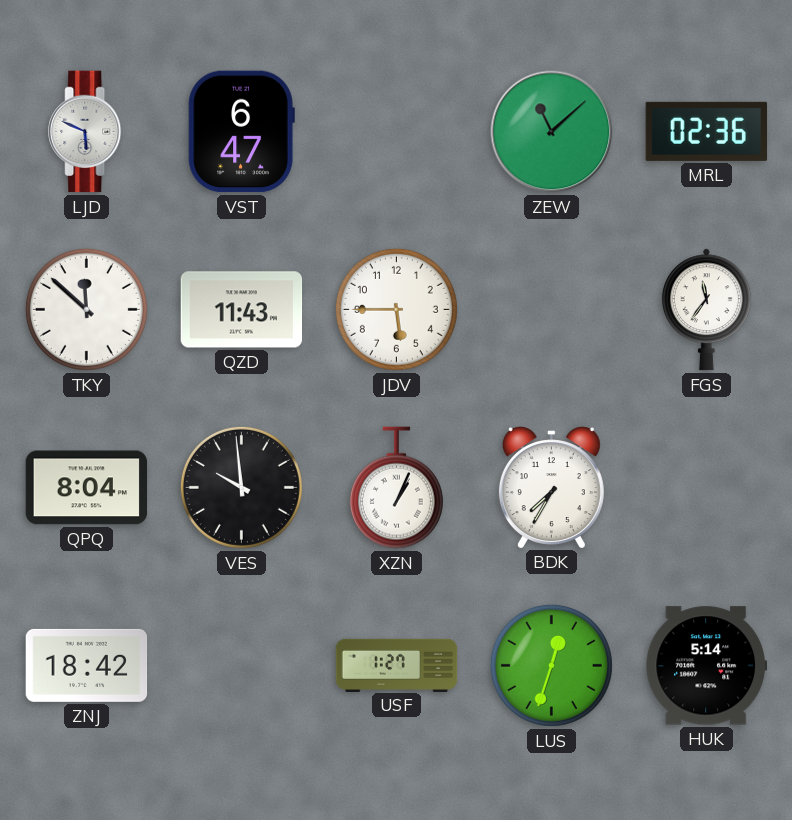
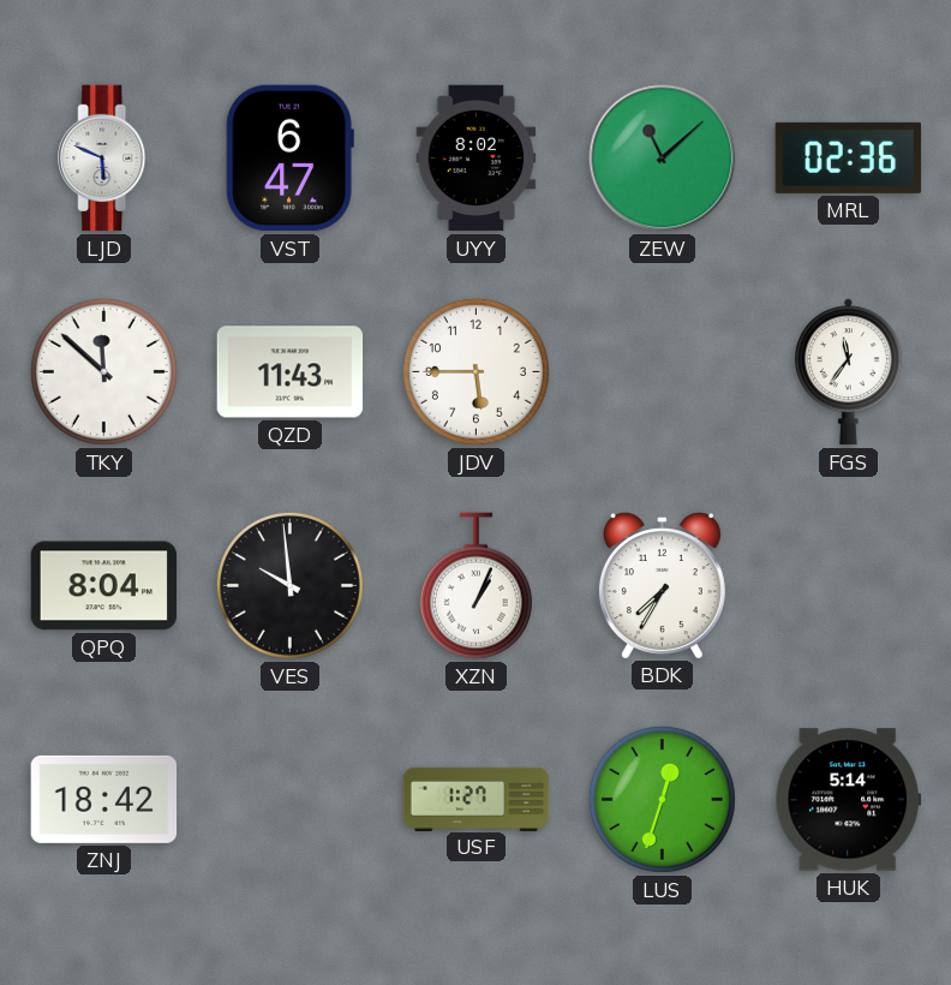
UYY: none -> 8:02 (477, 159)
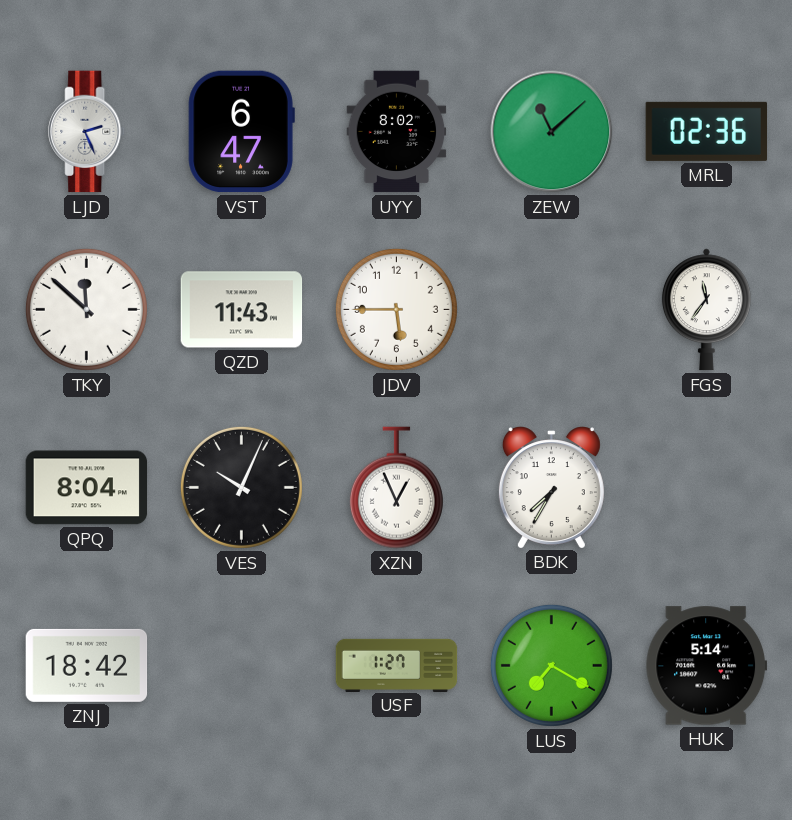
LJD: 5:49 -> 2:26 (87, 132)
VES: 9:59 -> 10:04 (241, 487)
XZN: 1:04 -> 12:56 (396, 488)
LUS: 12:33 -> 7:20 (551, 665)
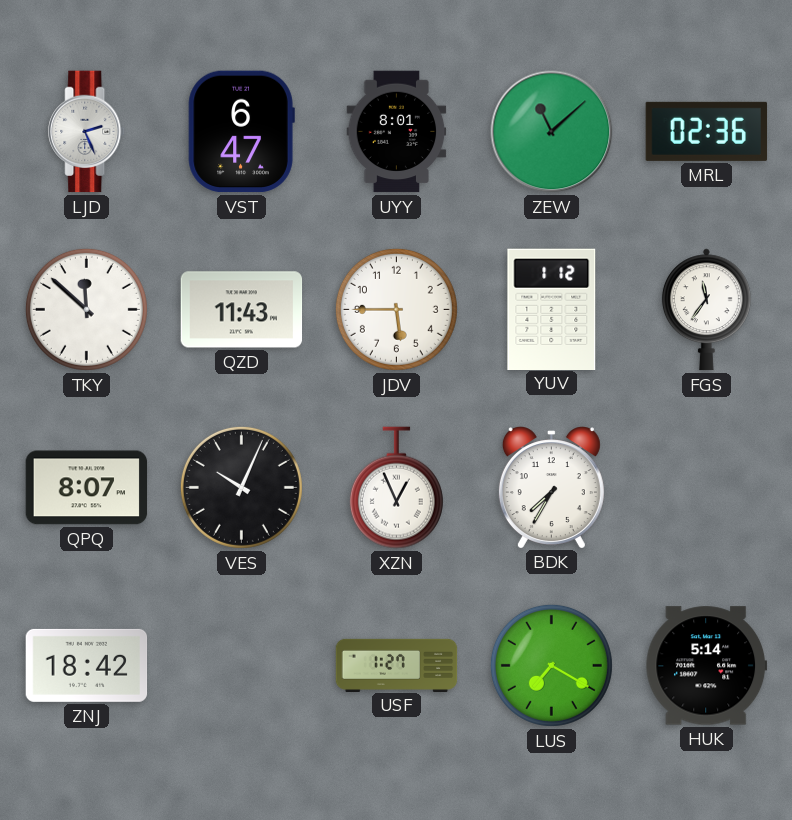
UYY: 8:02 -> 8:01 (397, 132)
YUV: none -> 1:12 (552, 309)
QPQ: 8:04 -> 8:07 (87, 488)
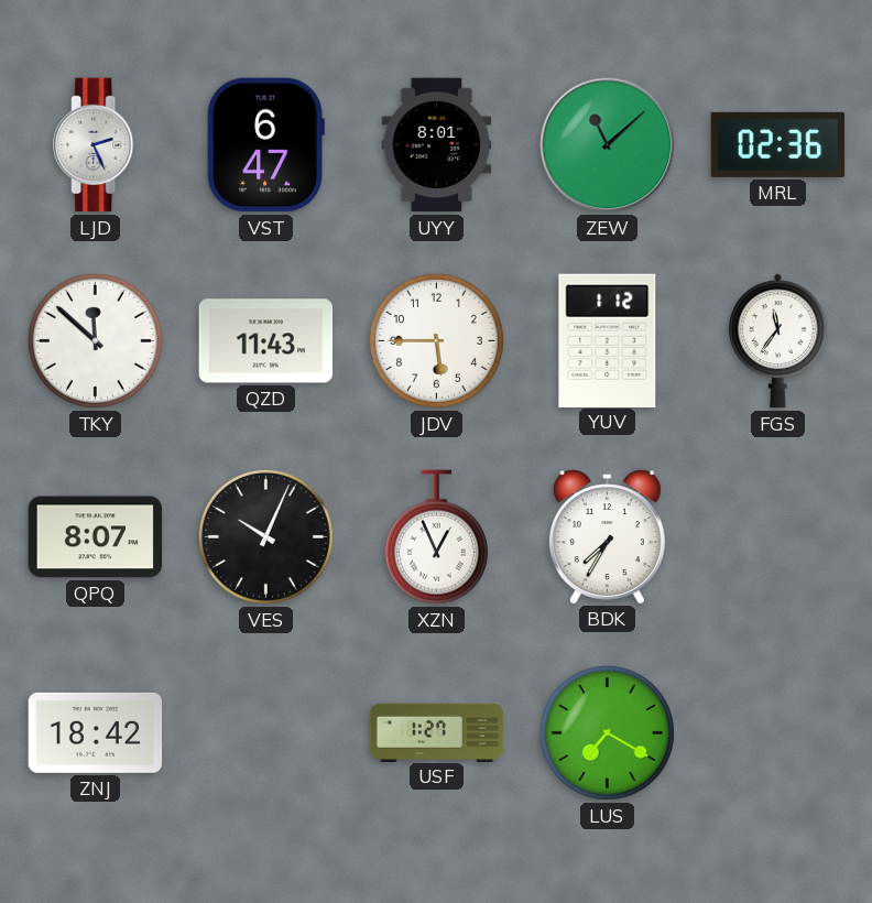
HUK: 5:14 -> none (707, 666)
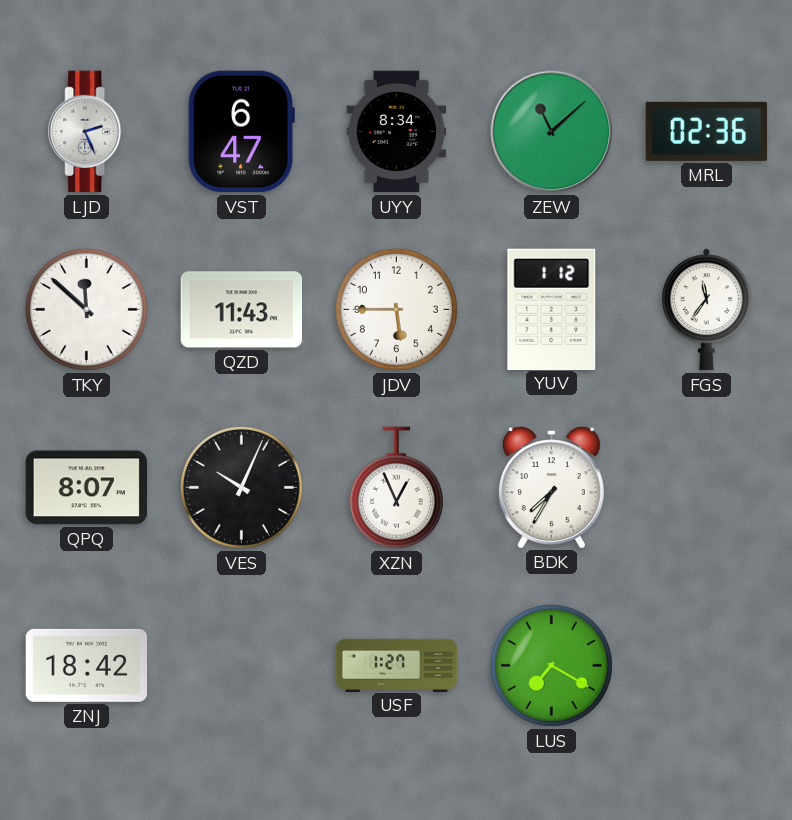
UYY: 8:01 -> 8:34 (397, 132)
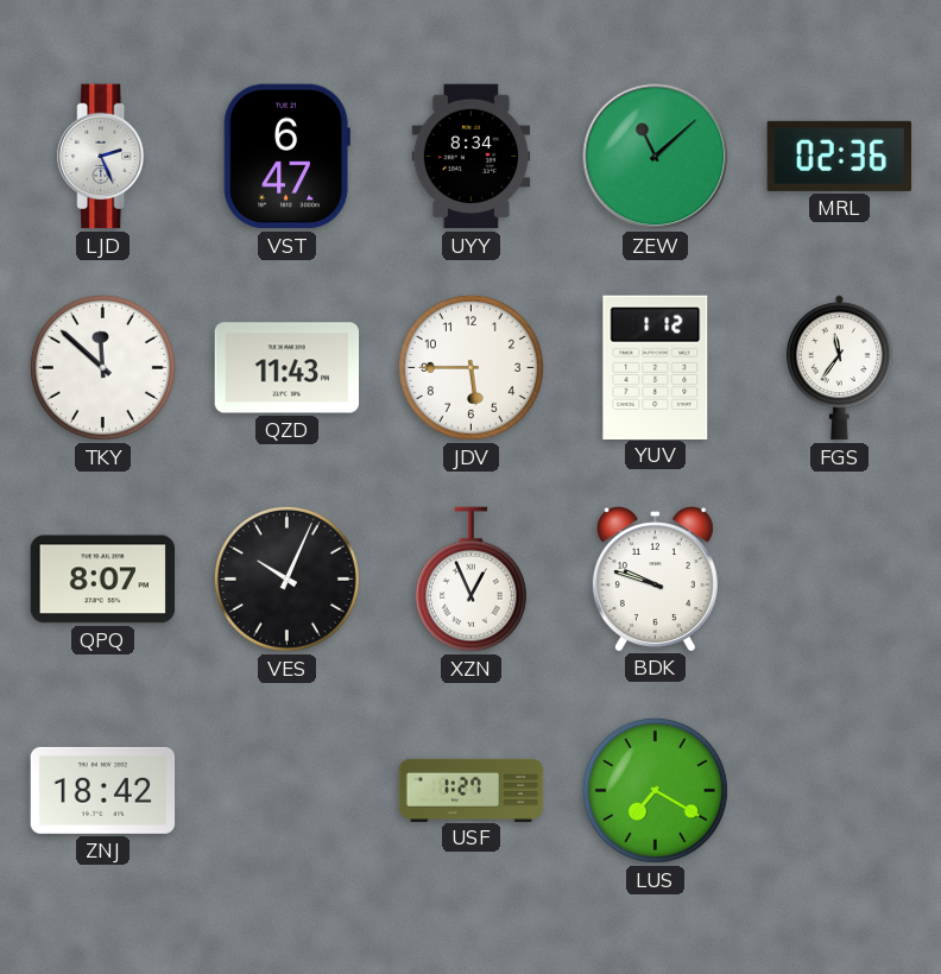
BDK: 7:35 -> 9:48 (655, 578)
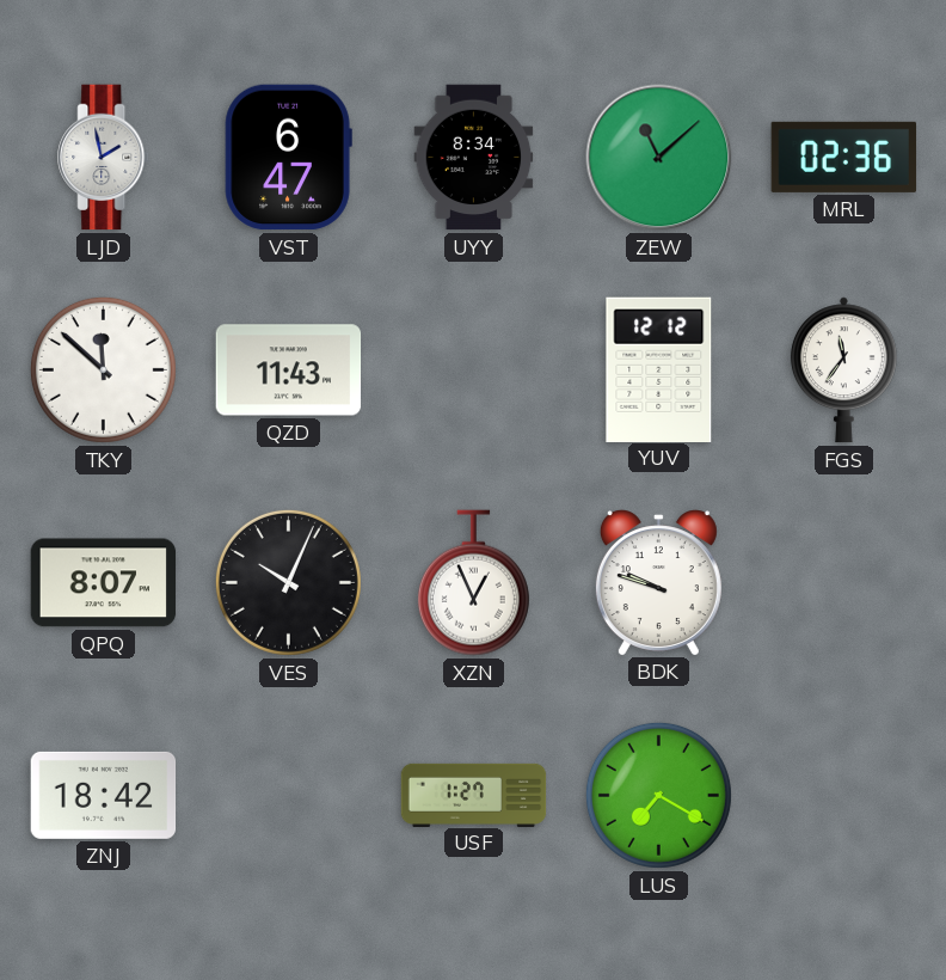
LJD: 2:26 -> 1:58 (104, 158)
JDV: 5:45 -> none (470, 367)
YUV: 1:12 -> 12:12 (659, 369)
